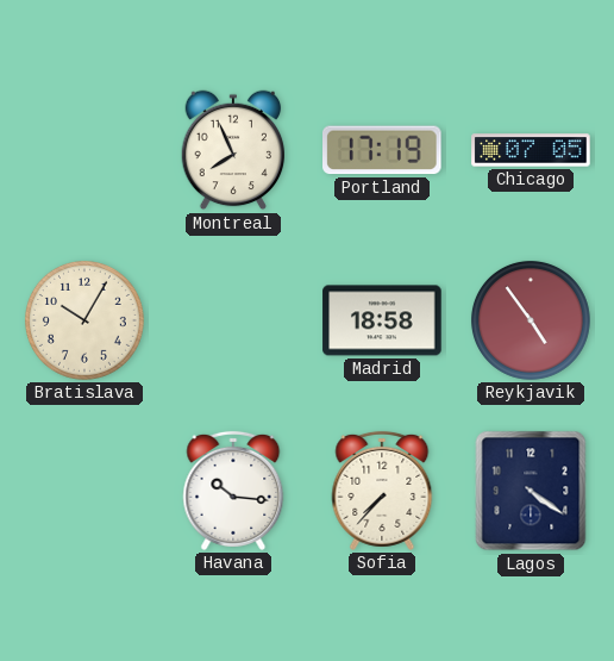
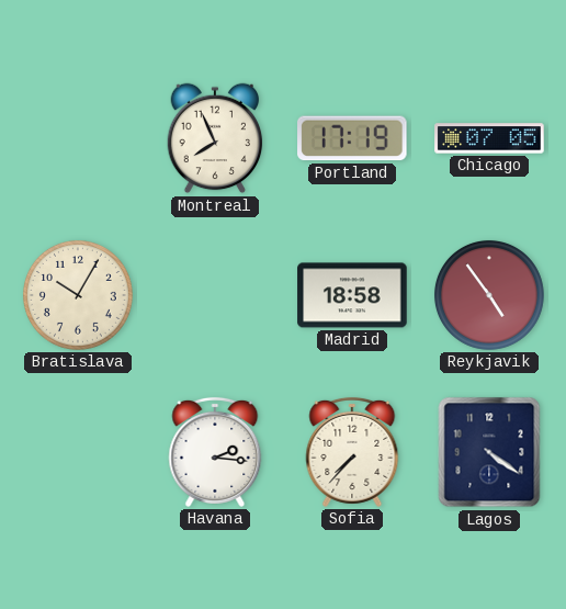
Havana: 10:16 -> 2:16 (215, 452)
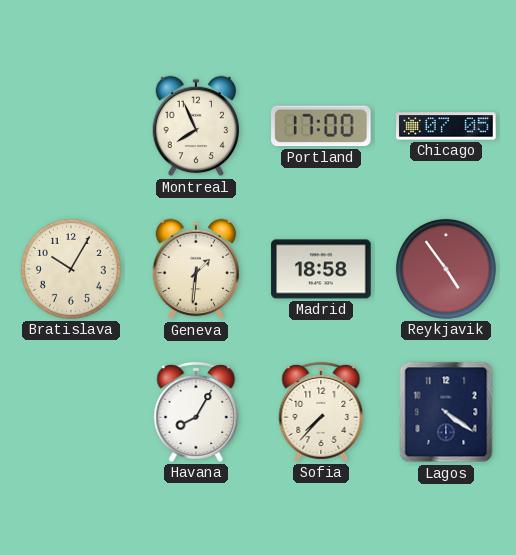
Portland: 17:19 -> 17:00 (322, 126)
Geneva: none -> 1:31 (196, 269)
Havana: 2:16 -> 8:05 (196, 412)
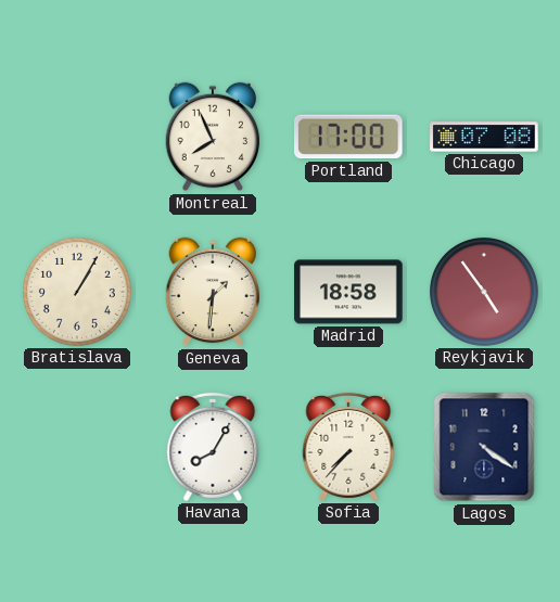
Chicago: 07:05 -> 07:08 (484, 137)
Bratislava: 10:05 -> 1:05 (77, 292)
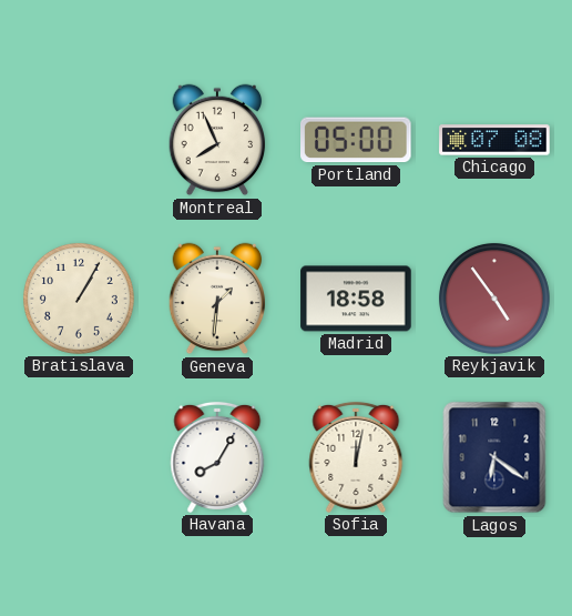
Portland: 17:00 -> 05:00 (357, 140)
Sofia: 7:37 -> 12:02 (356, 457)
Lagos: 4:21 -> 6:21 (494, 457)
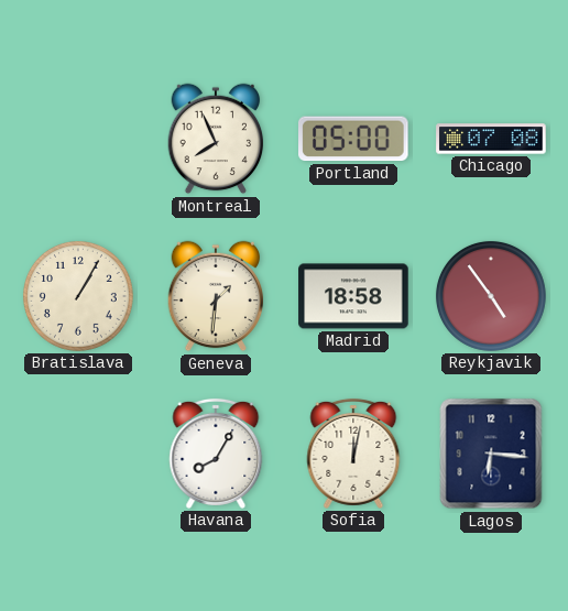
Lagos: 6:21 -> 6:16 (491, 454)
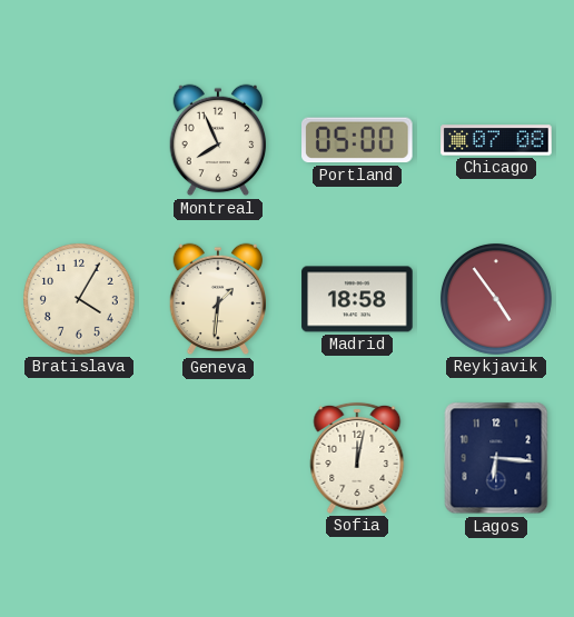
Bratislava: 1:05 -> 4:05 (79, 299)
Havana: 8:05 -> none (216, 454)
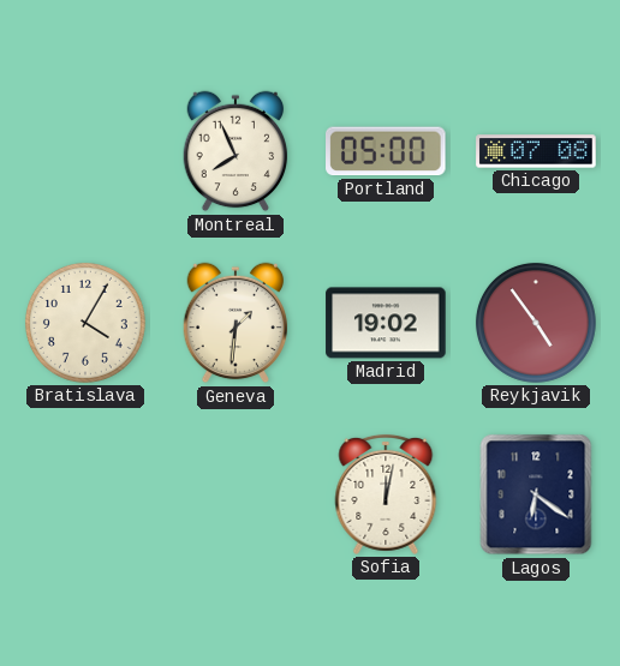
Madrid: 18:58 -> 19:02 (386, 323)
Lagos: 6:16 -> 6:21 (536, 494)
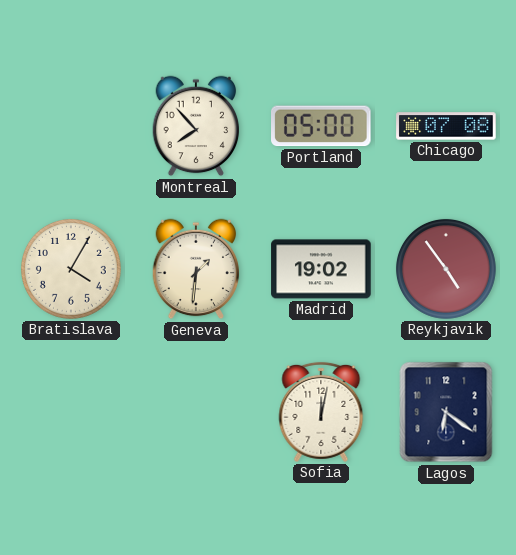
Montreal: 7:56 -> 7:53 (196, 126)
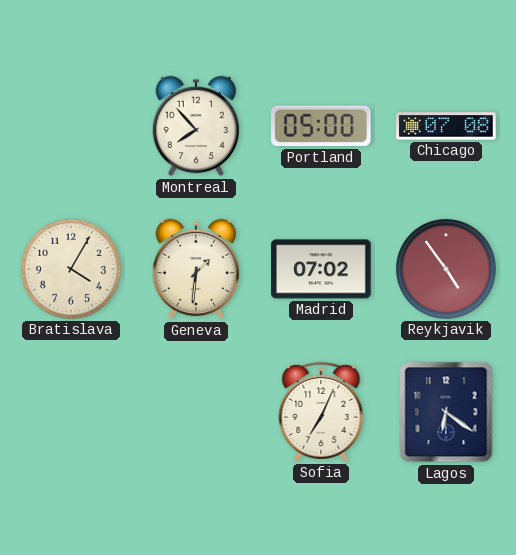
Madrid: 19:02 -> 07:02 (321, 269)
Sofia: 12:02 -> 7:04 (321, 412)
